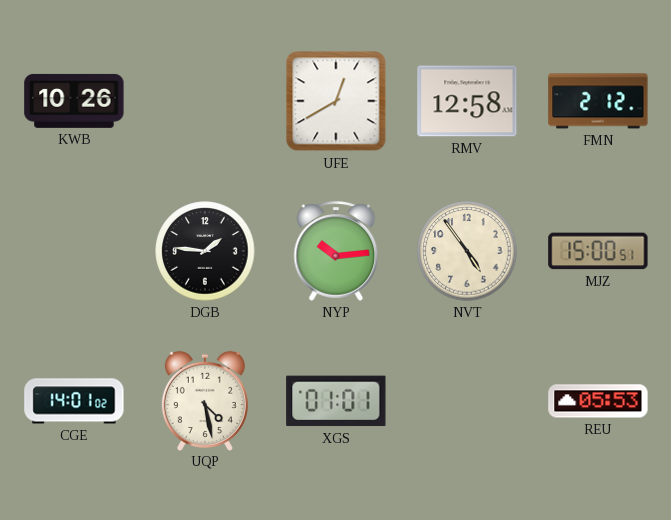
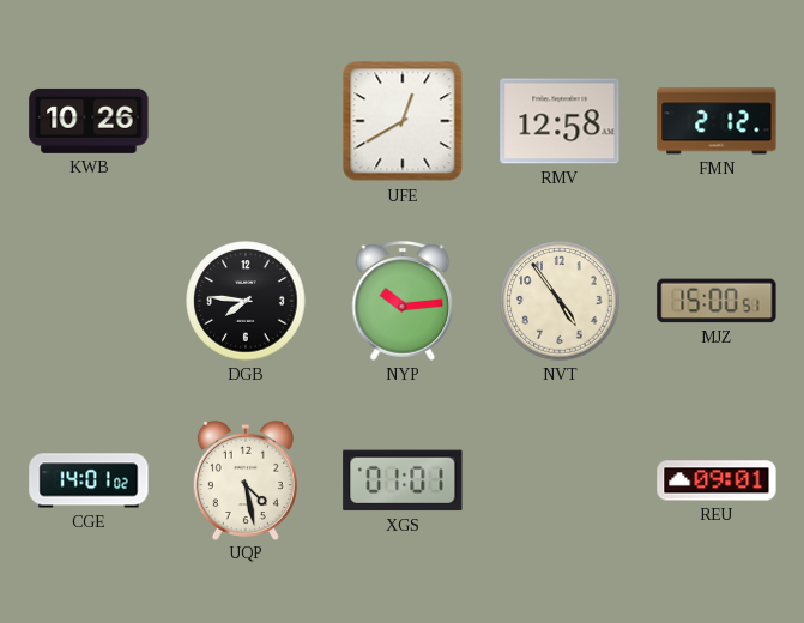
DGB: 1:46 -> 7:46 (246, 301)
REU: 05:53 -> 09:01 (717, 480)
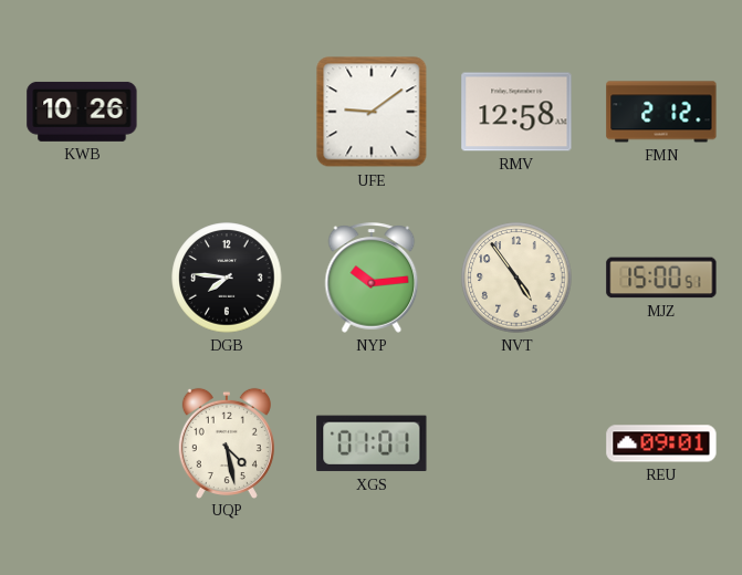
UFE: 12:40 -> 9:09 (372, 112)
CGE: 14:01 -> none (89, 480)
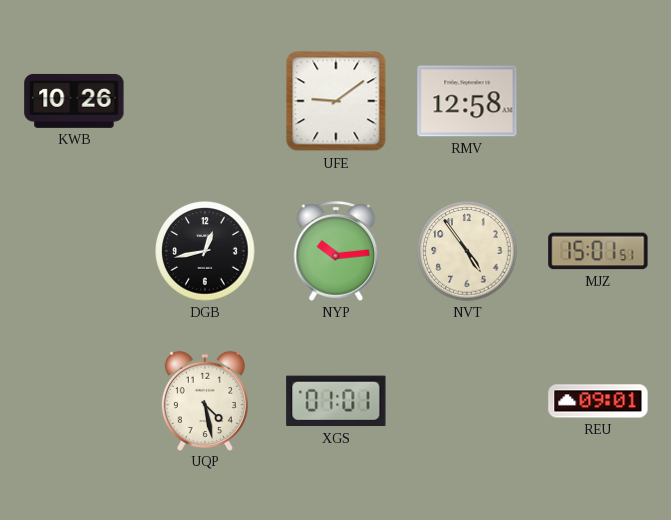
FMN: 2:12 -> none (661, 112)
DGB: 7:46 -> 12:43 (205, 251)
MJZ: 15:00 -> 15:01 (598, 251)
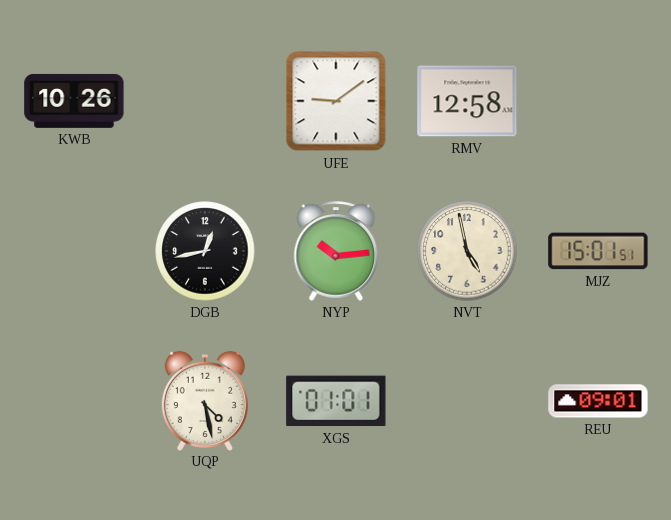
NVT: 4:54 -> 4:58 (467, 251)
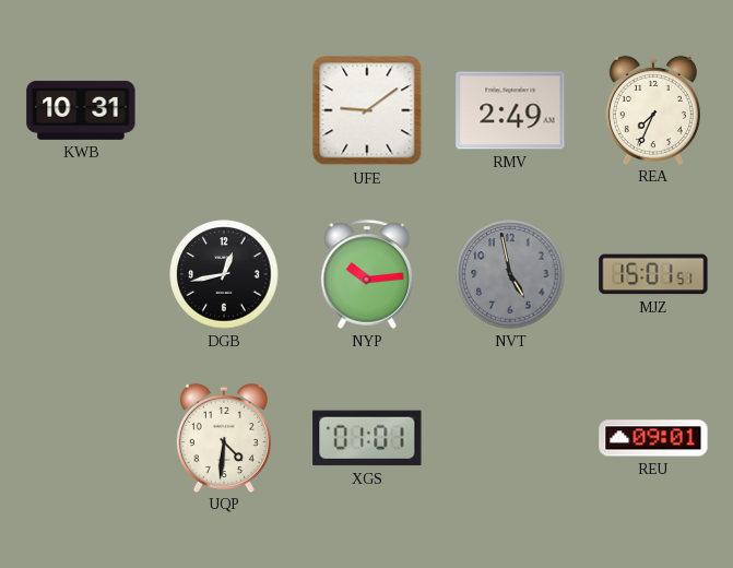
KWB: 10:26 -> 10:31 (81, 110)
RMV: 12:58 -> 2:49 (510, 110)
REA: none -> 7:34 (653, 109)
NVT dial: cream -> grey (510, 274)
UQP: 4:28 -> 4:31 (224, 437)
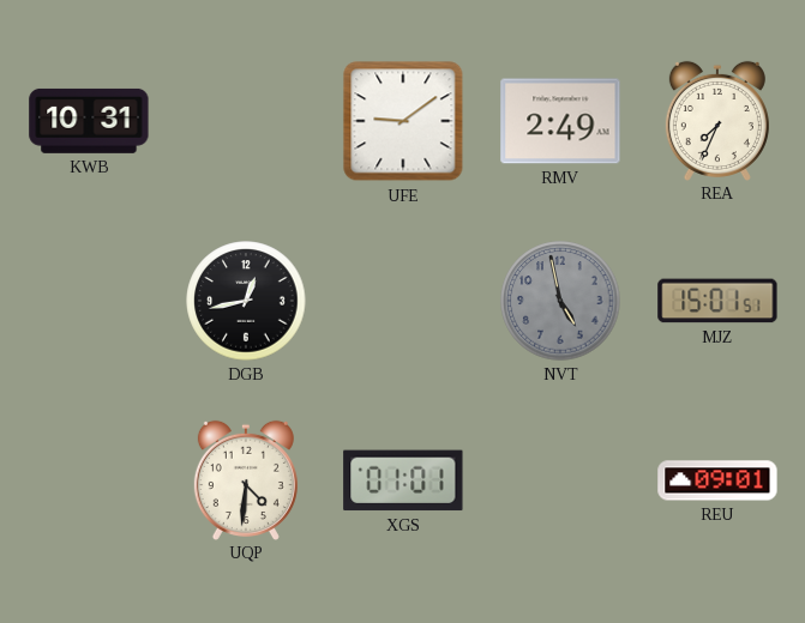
NYP: 10:14 -> none (367, 274)
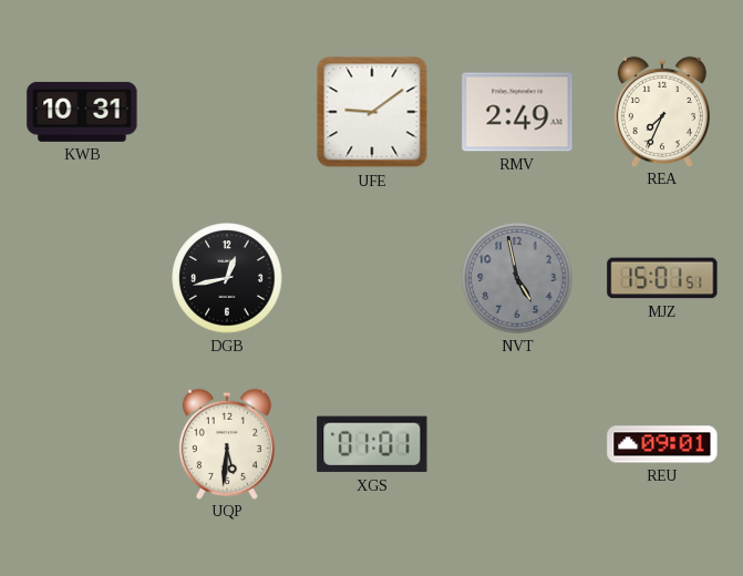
UQP: 4:31 -> 5:31 (227, 443)
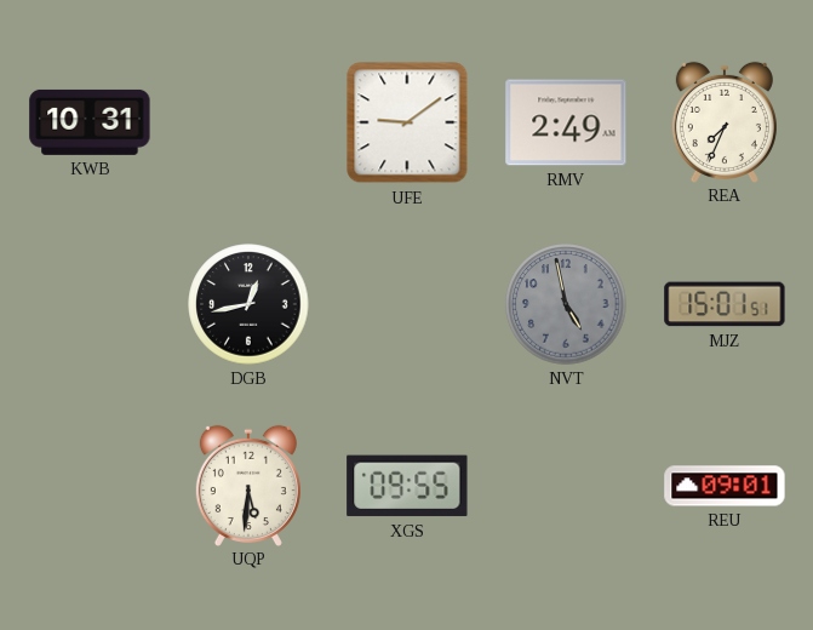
XGS: 01:01 -> 09:55 (407, 486)
